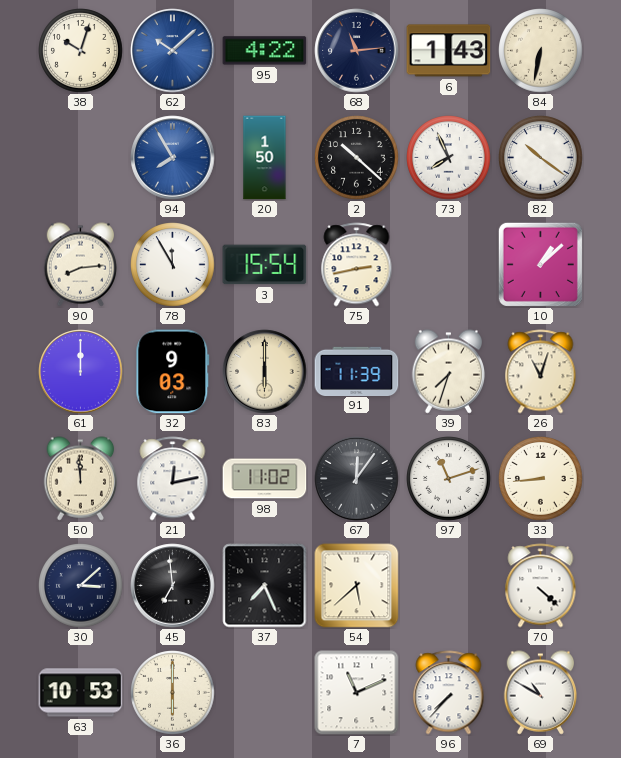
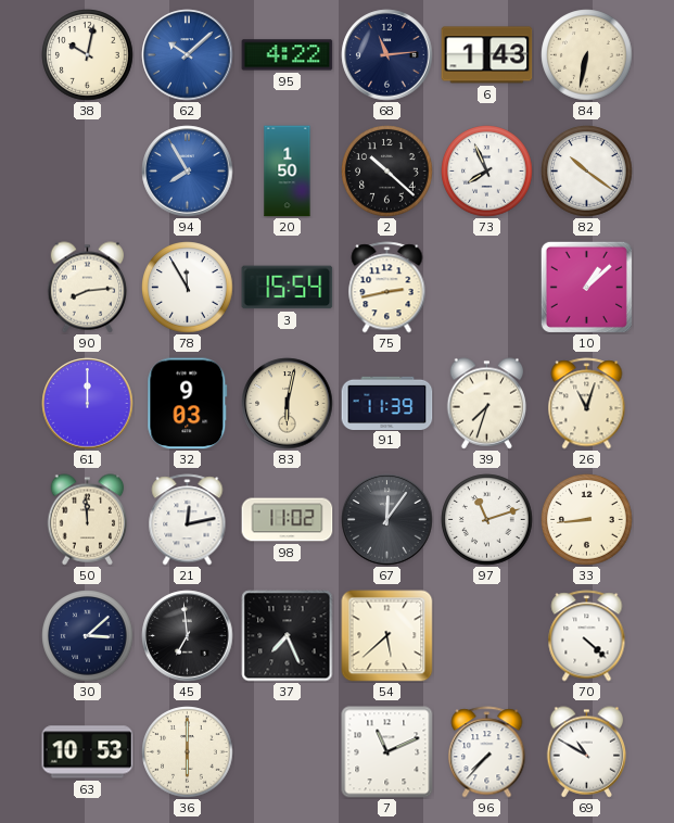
38: 10:03 -> 10:02 (88, 55)
83: 6:00 -> 6:02 (288, 404)
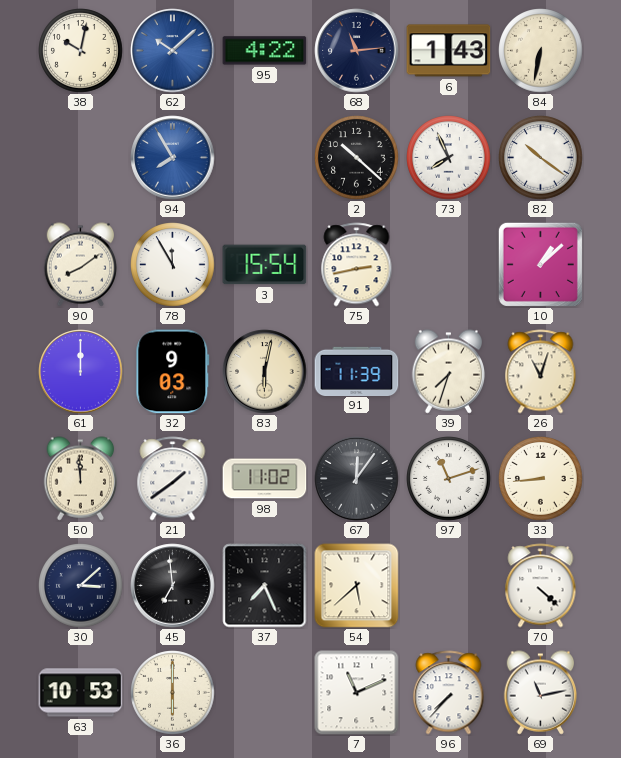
20: 1:50 -> none (288, 172)
90: 8:14 -> 8:09 (81, 265)
21: 12:13 -> 1:39 (173, 479)
69: 10:50 -> 11:13 (541, 693)
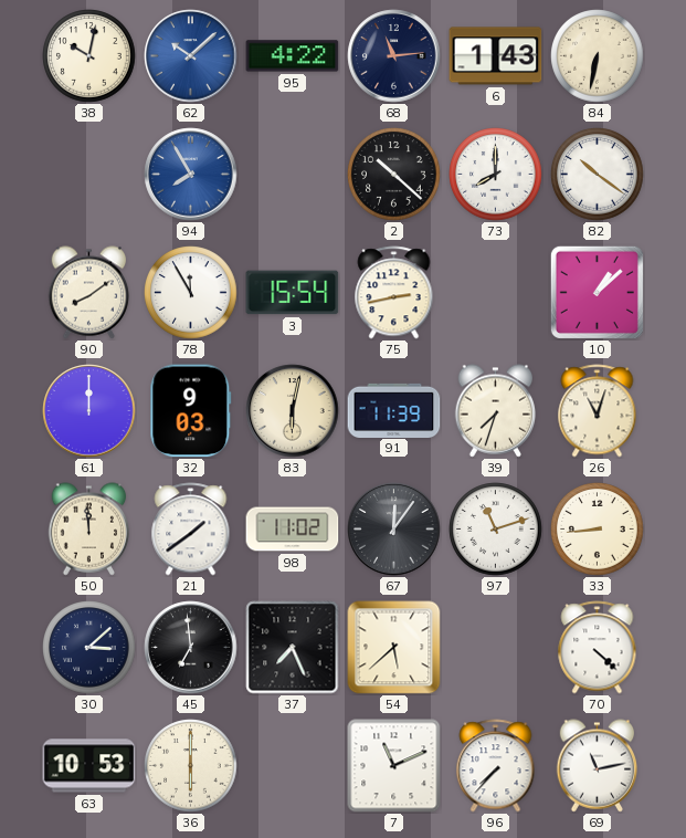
73: 7:56 -> 8:00 (496, 175)
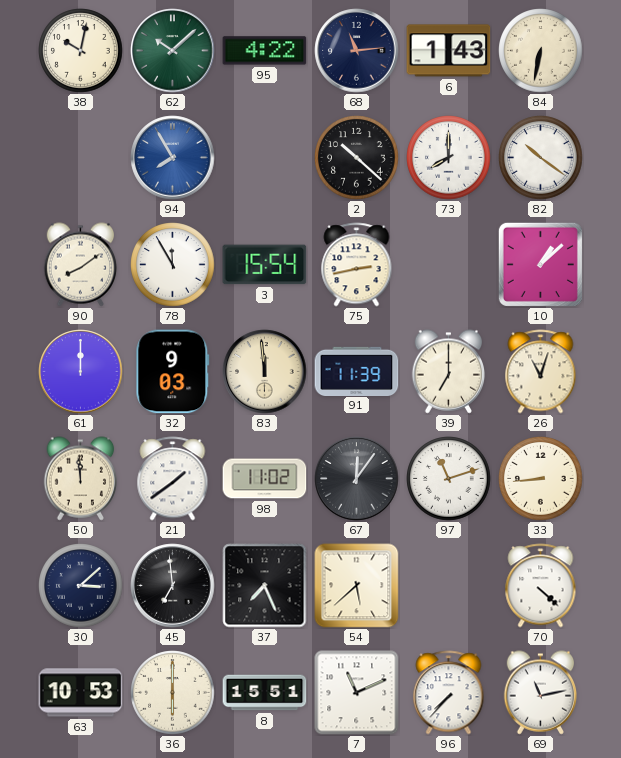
62 dial: blue -> green (173, 51)
83: 6:02 -> 11:59 (265, 372)
39: 7:33 -> 7:00 (449, 372)
8: none -> 15:51 (265, 693)
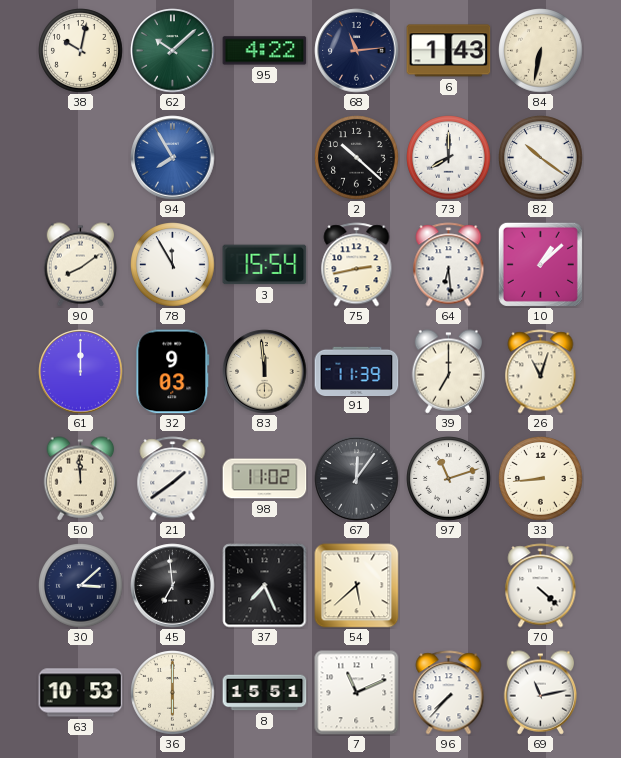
64: none -> 6:29 (449, 265)
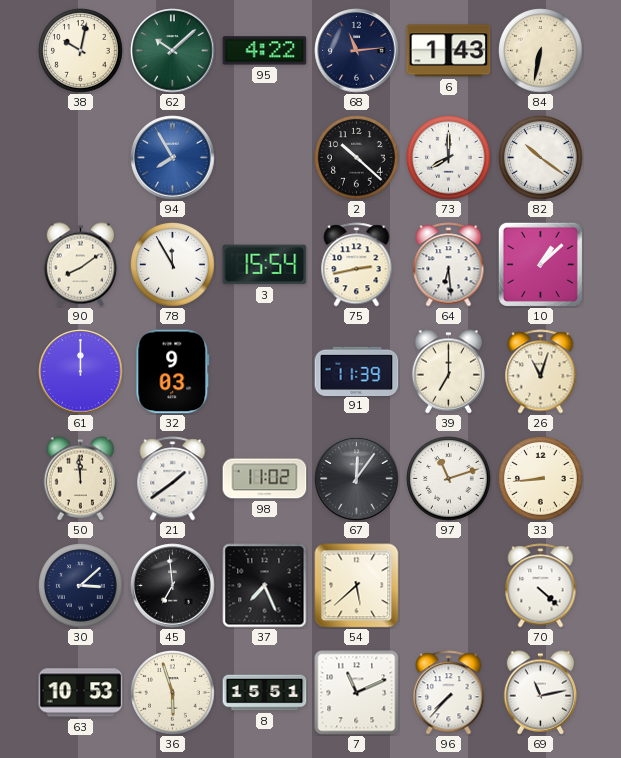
83: 11:59 -> none (265, 372)
36: 6:00 -> 5:57 (173, 693)
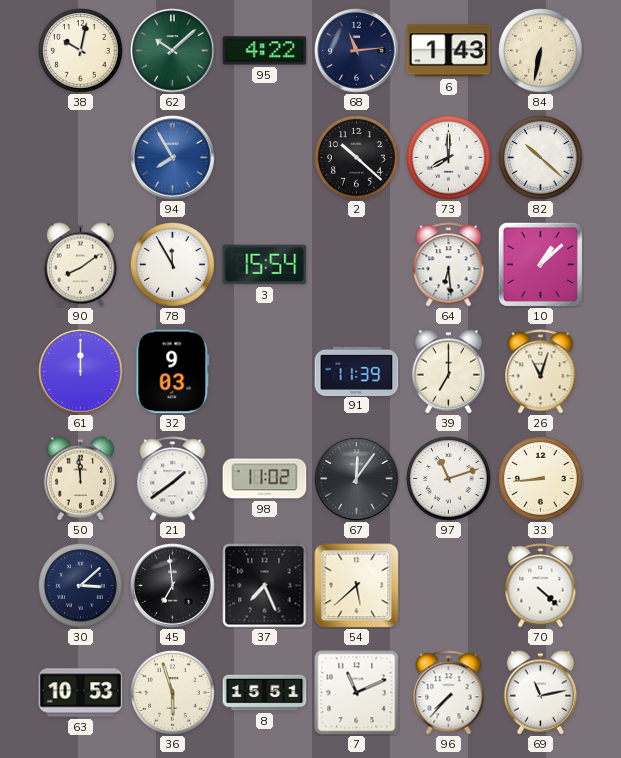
82: 10:21 -> 10:22 (541, 158)
75: 2:43 -> none (357, 265)
